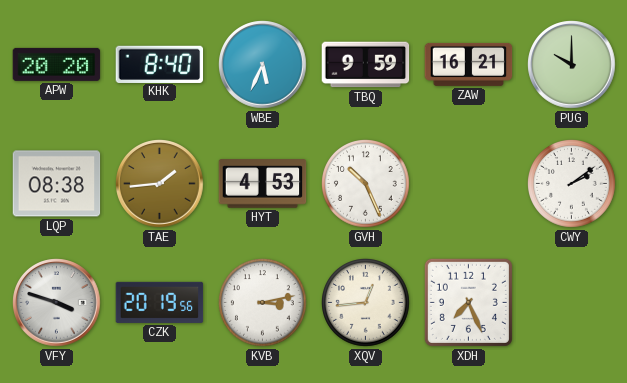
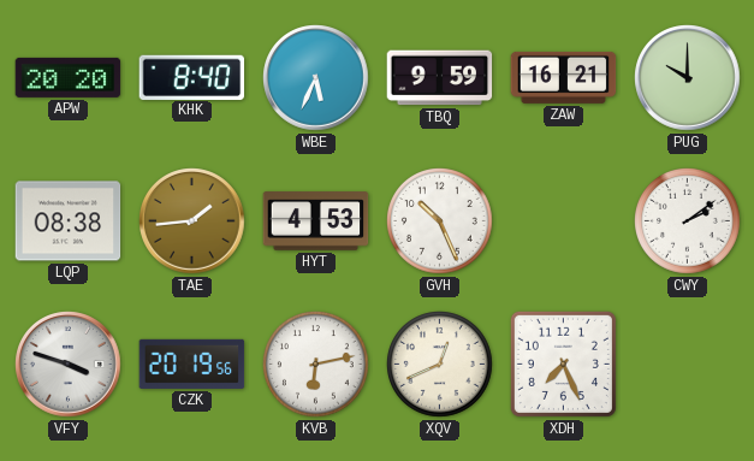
KVB: 3:13 -> 6:13 (316, 365)
XQV: 12:44 -> 12:41 (440, 365)
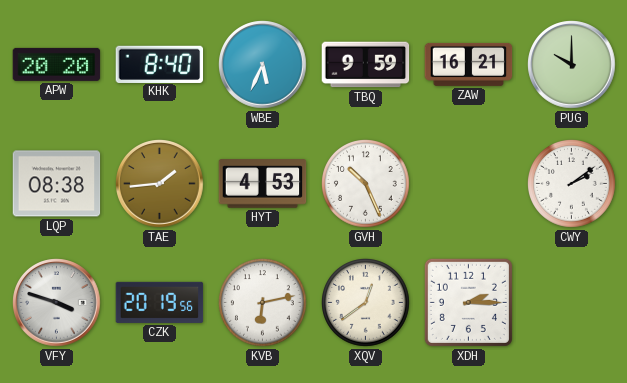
XQV: 12:41 -> 12:39 (366, 303)
XDH: 7:26 -> 2:15 (468, 302)
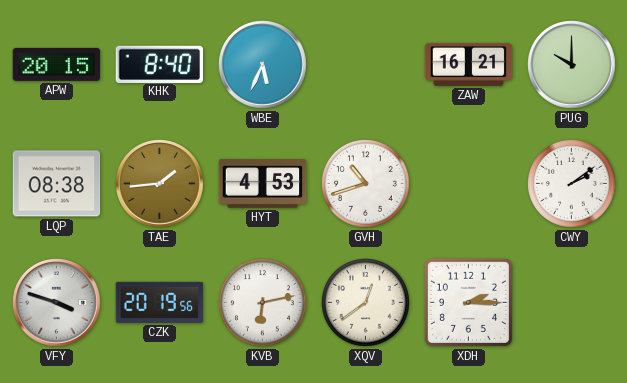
APW: 20:20 -> 20:15 (57, 64)
TBQ: 9:59 -> none (366, 65)
GVH: 10:26 -> 10:42 (366, 184)
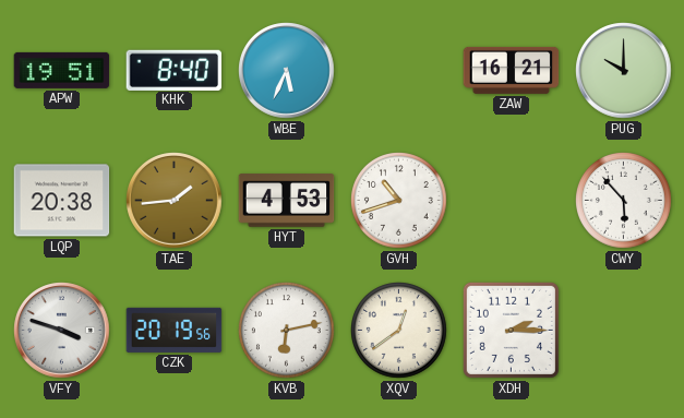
APW: 20:15 -> 19:51 (62, 70)
LQP: 08:38 -> 20:38 (62, 201)
CWY: 2:09 -> 5:53 (624, 201)
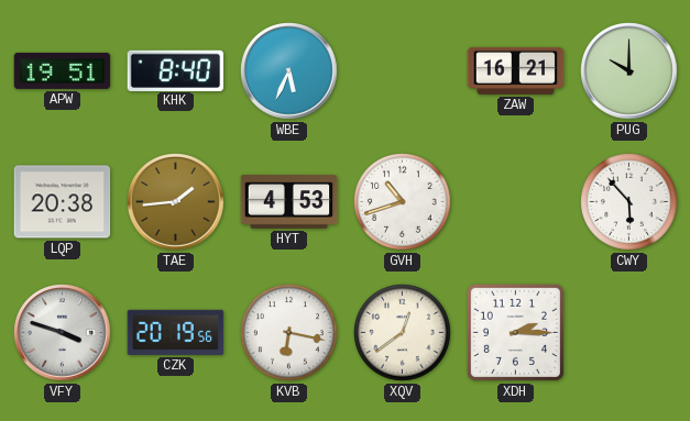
KVB: 6:13 -> 6:17 (289, 333)
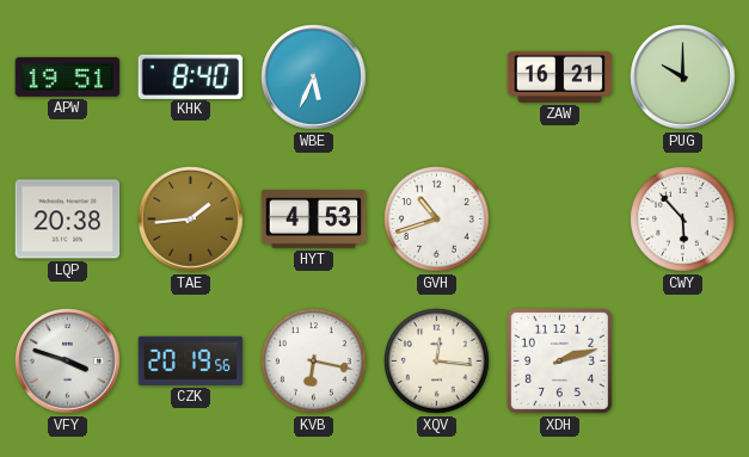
XQV: 12:39 -> 12:16 (437, 362)
XDH: 2:15 -> 2:12 (559, 360)
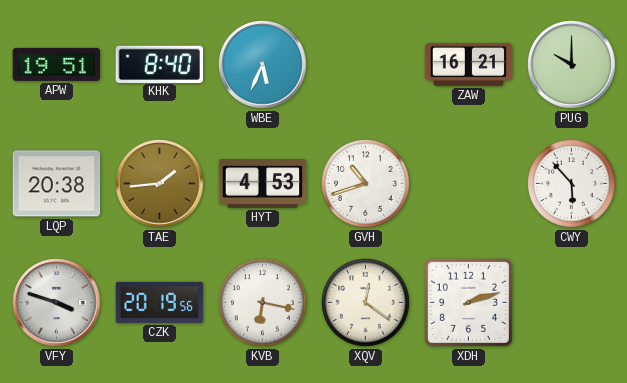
XQV: 12:16 -> 12:21 (366, 303)
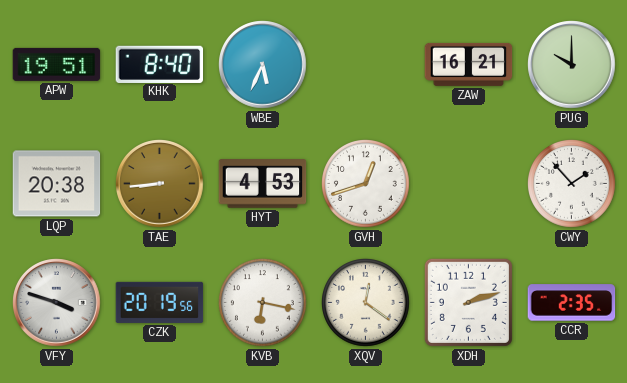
TAE: 1:44 -> 8:44 (160, 184)
GVH: 10:42 -> 12:42 (366, 184)
CWY: 5:53 -> 1:53 (572, 184)
CCR: none -> 2:35 (572, 303)
